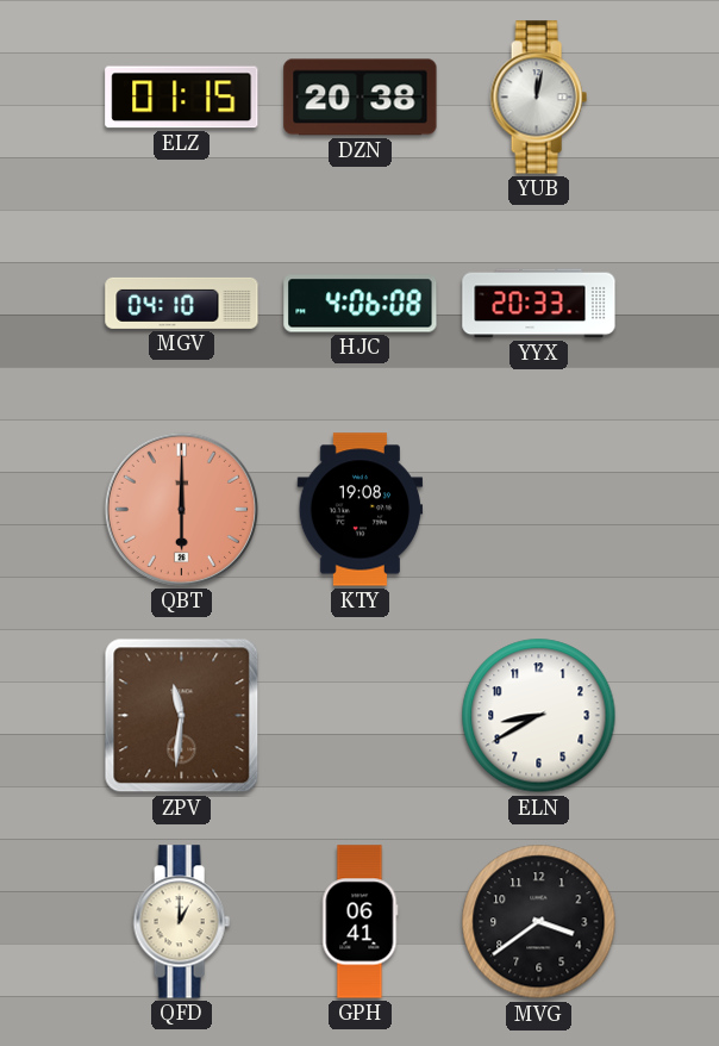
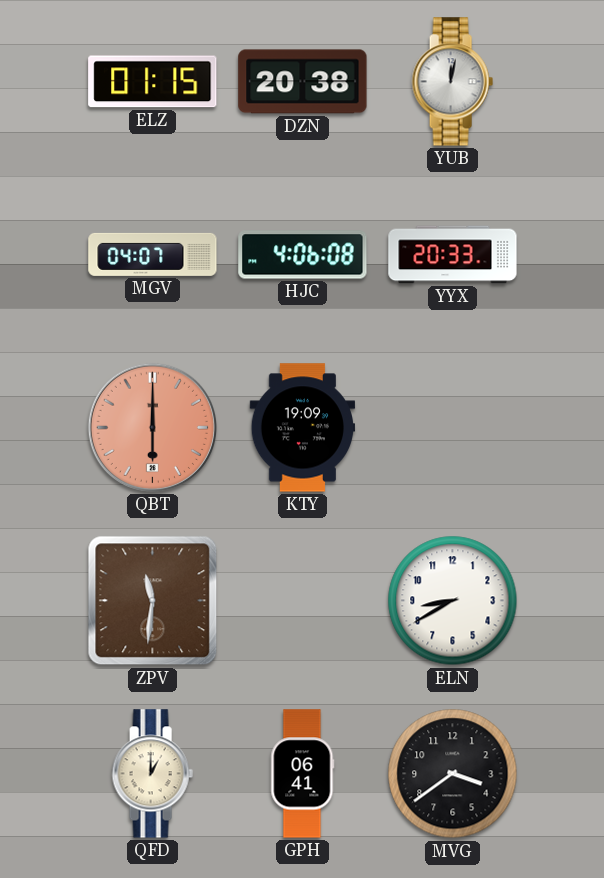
MGV: 04:10 -> 04:07 (153, 254)
KTY: 19:08 -> 19:09 (303, 428)
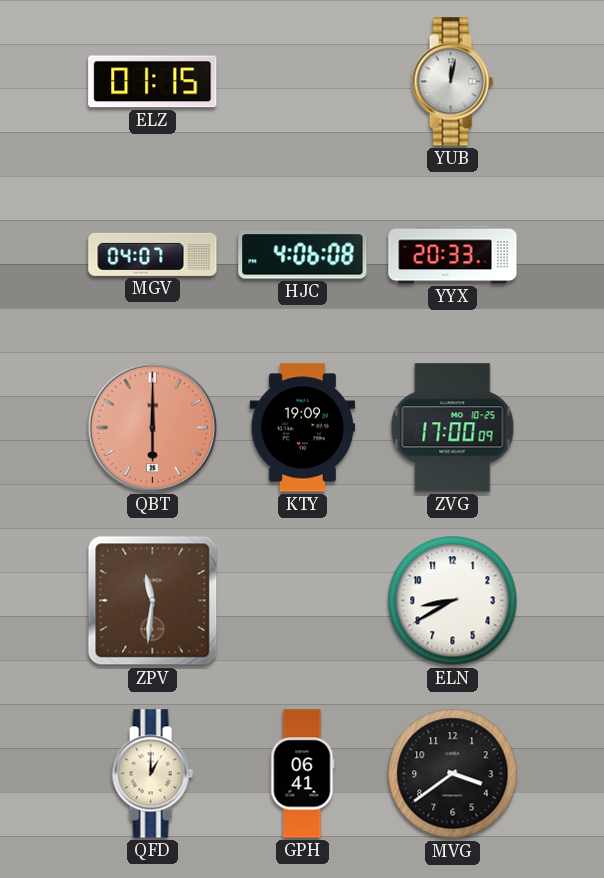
DZN: 20:38 -> none (303, 82)
ZVG: none -> 17:00 (453, 428)
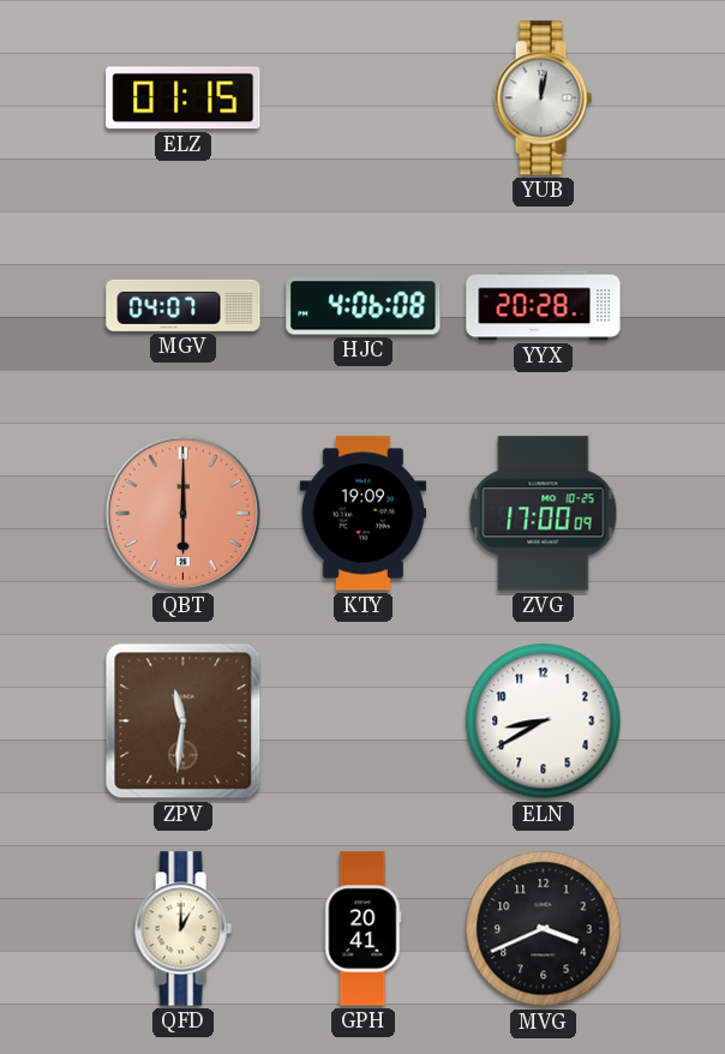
YYX: 20:33 -> 20:28 (544, 306)
GPH: 06:41 -> 20:41 (364, 929)
MVG: 3:39 -> 3:41 (544, 929)
